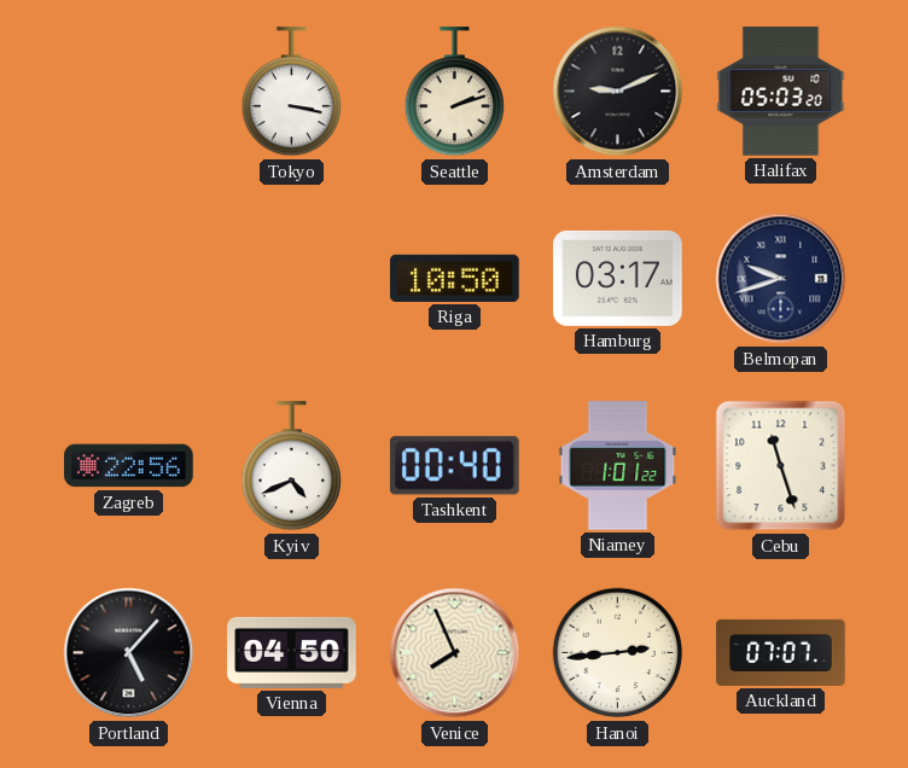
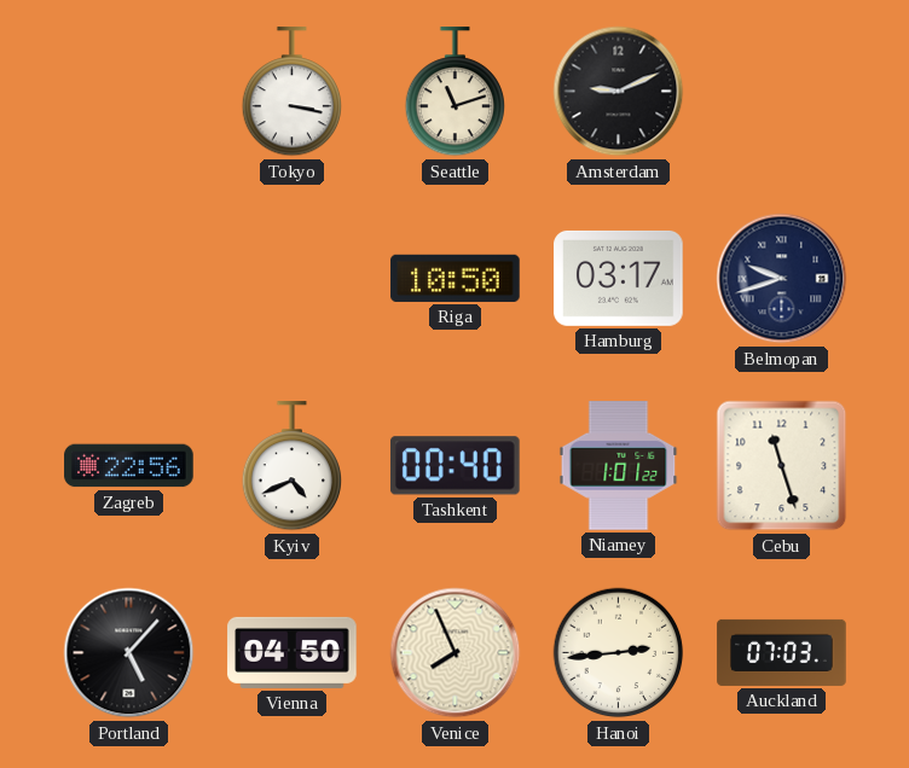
Seattle: 2:12 -> 11:12 (454, 92)
Halifax: 05:03 -> none (781, 92)
Auckland: 07:07 -> 07:03 (782, 652)
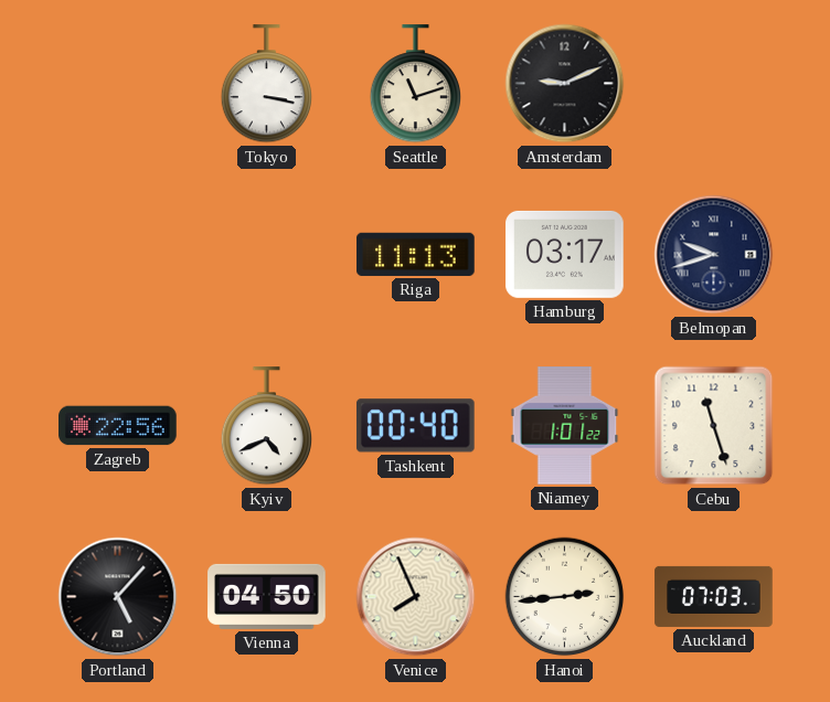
Riga: 10:50 -> 11:13 (416, 254)
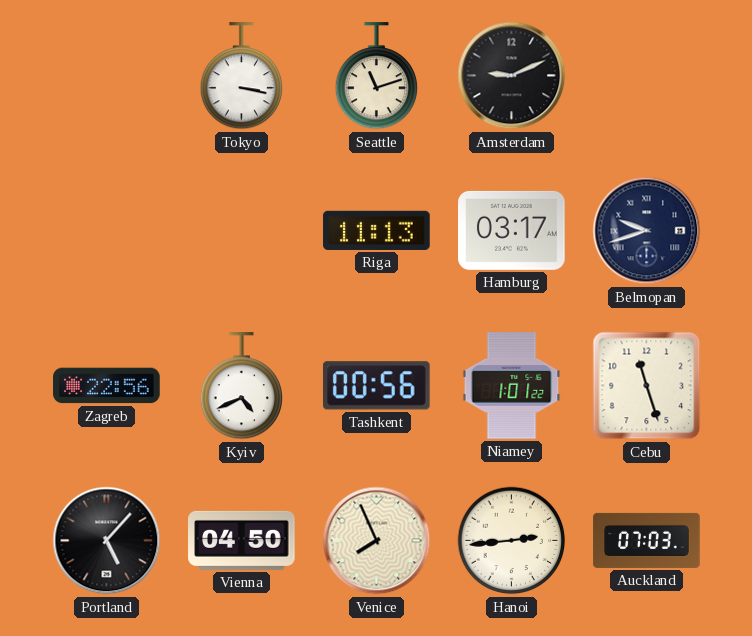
Tashkent: 00:40 -> 00:56 (376, 386)
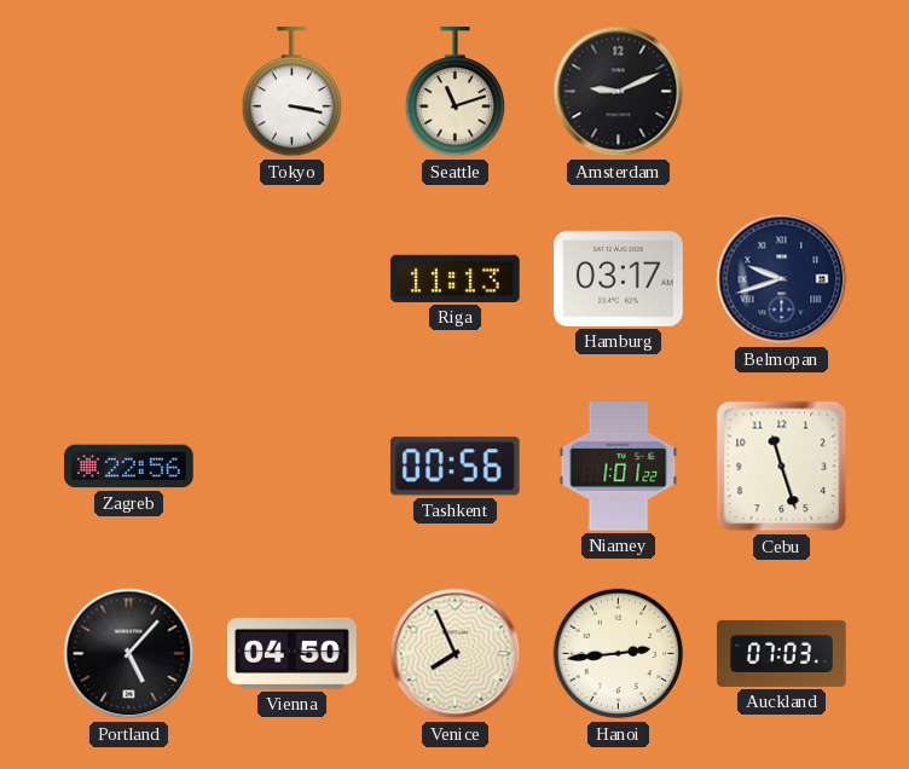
Kyiv: 4:41 -> none (241, 386)
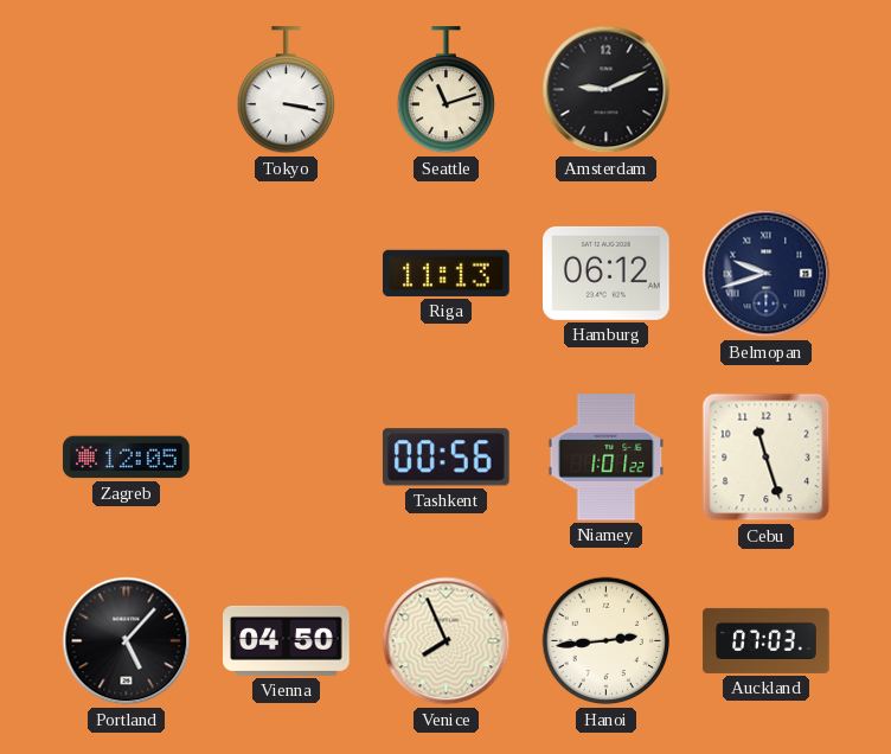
Hamburg: 03:17 -> 06:12 (607, 273)
Zagreb: 22:56 -> 12:05 (127, 458)
